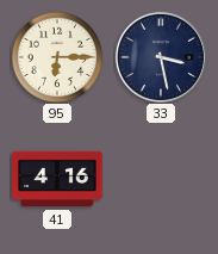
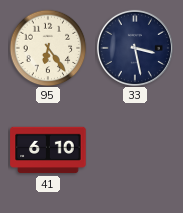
95: 6:15 -> 6:24 (48, 48)
41: 4:16 -> 6:10 (48, 150)
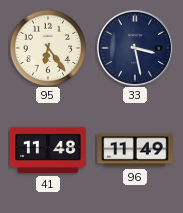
41: 6:10 -> 11:48 (48, 150)
96: none -> 11:49 (135, 150)
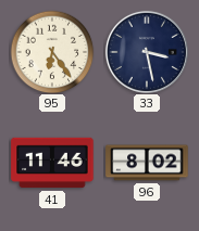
41: 11:48 -> 11:46 (52, 163)
96: 11:49 -> 8:02 (147, 163)
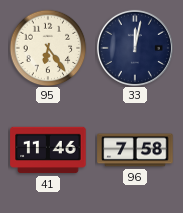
33: 3:28 -> 12:02 (135, 48)
96: 8:02 -> 7:58 (135, 150)
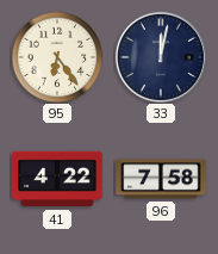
41: 11:46 -> 4:22 (57, 179)
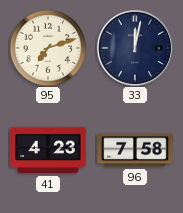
95: 6:24 -> 7:12 (48, 48)
41: 4:22 -> 4:23 (48, 150)
